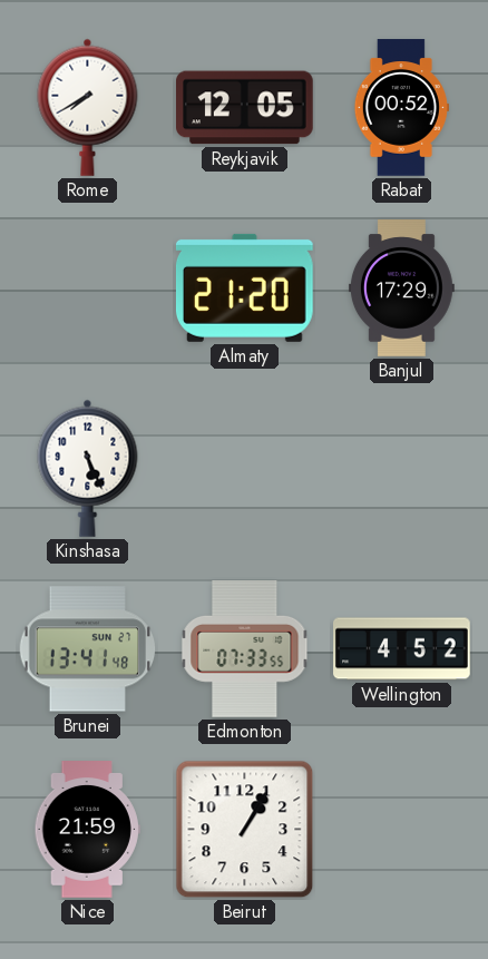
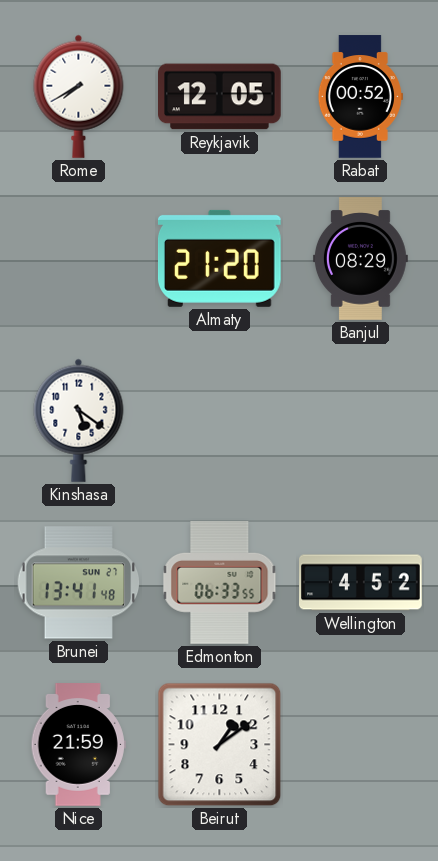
Banjul: 17:29 -> 08:29 (360, 259)
Kinshasa: 5:26 -> 5:21 (79, 420)
Edmonton: 07:33 -> 06:33 (220, 583)
Beirut: 1:05 -> 1:09 (220, 745)
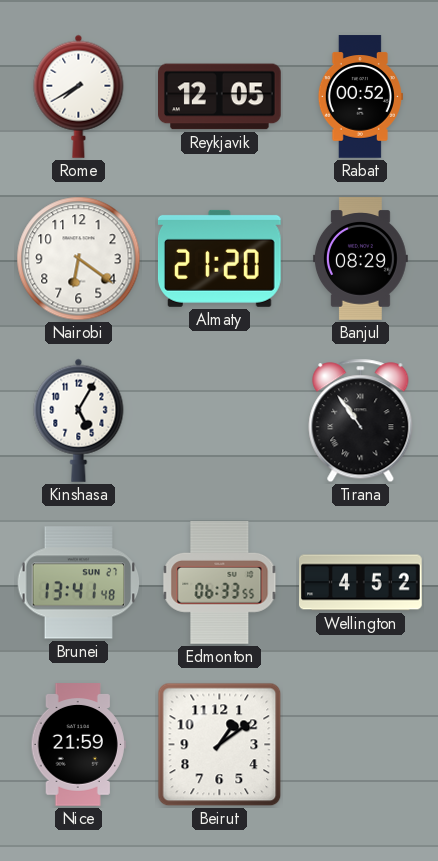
Nairobi: none -> 6:21 (79, 259)
Kinshasa: 5:21 -> 5:05 (79, 420)
Tirana: none -> 10:54 (361, 421)
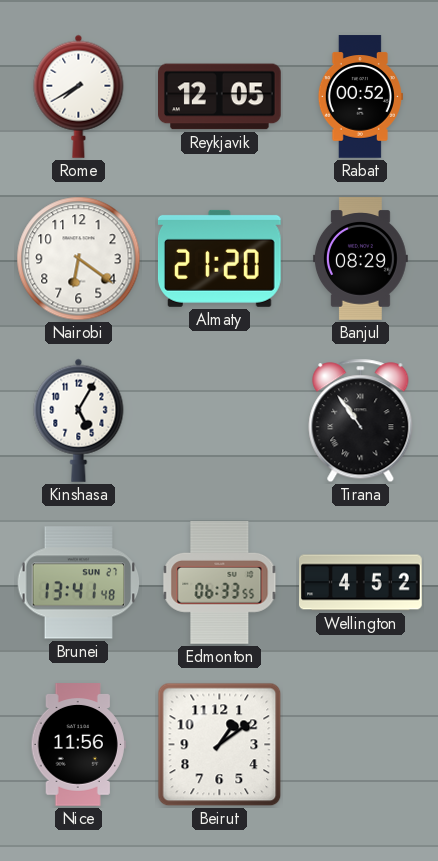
Nice: 21:59 -> 11:56 (78, 745)
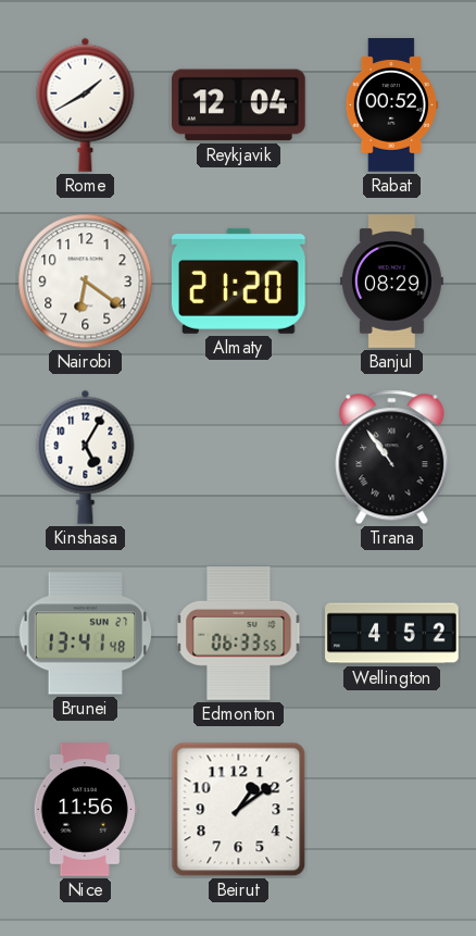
Rome: 7:40 -> 1:40 (86, 104)
Reykjavik: 12:05 -> 12:04 (239, 105)
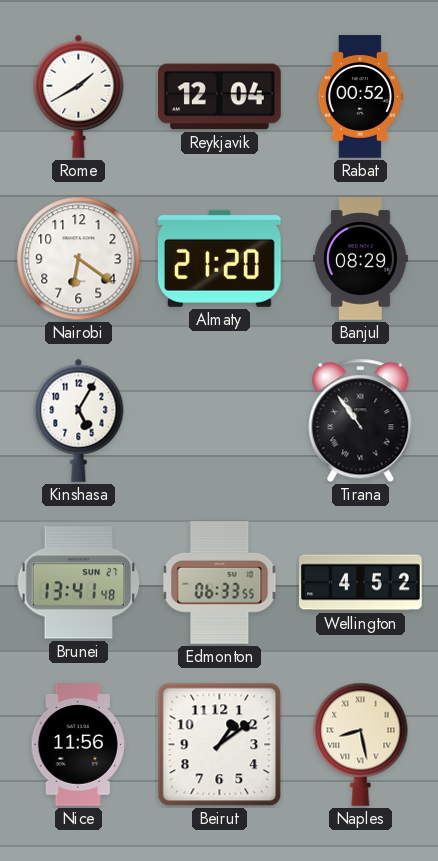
Naples: none -> 8:28 (361, 744)
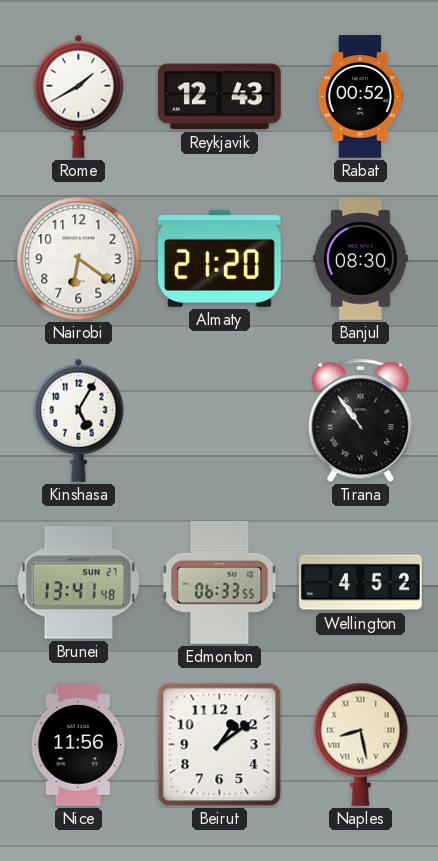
Reykjavik: 12:04 -> 12:43 (220, 97)
Banjul: 08:29 -> 08:30 (360, 259)
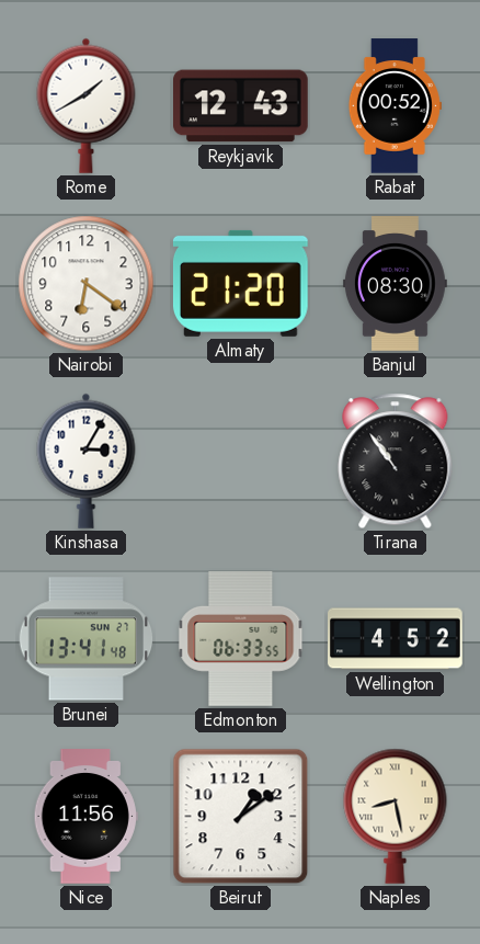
Kinshasa: 5:05 -> 3:05 (87, 460)
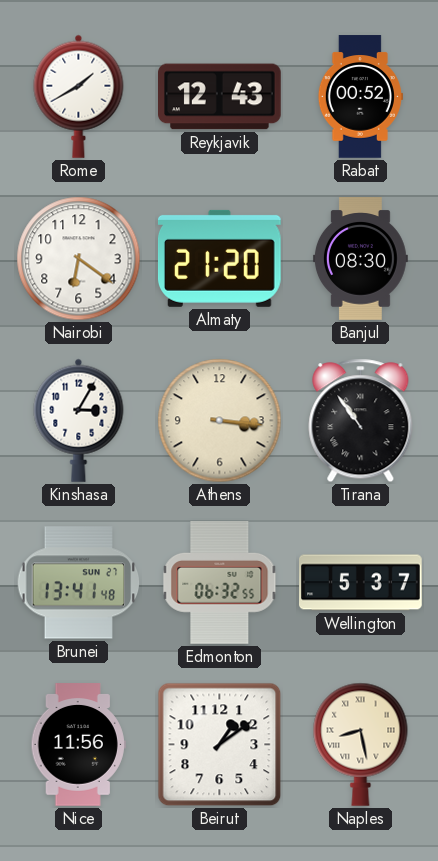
Athens: none -> 3:16 (220, 421)
Edmonton: 06:33 -> 06:32 (220, 583)
Wellington: 4:52 -> 5:37 (361, 583)
